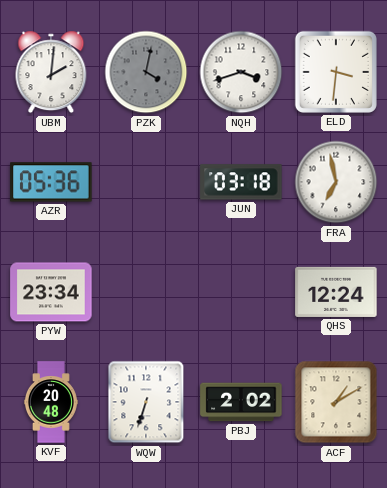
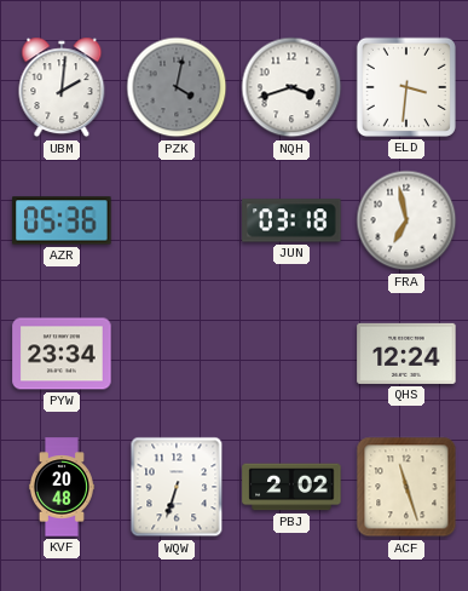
ACF: 1:10 -> 11:27 (406, 487)
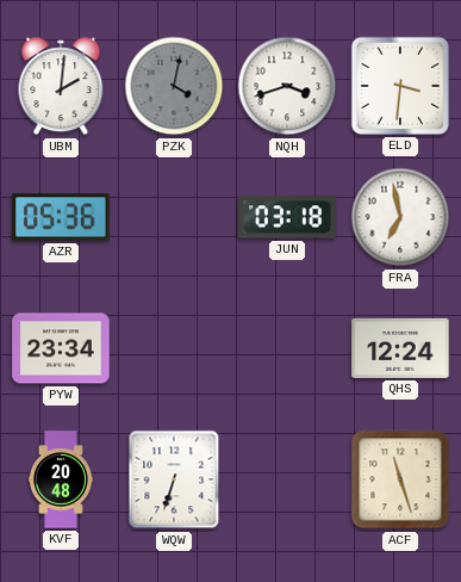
PBJ: 2:02 -> none (291, 487)
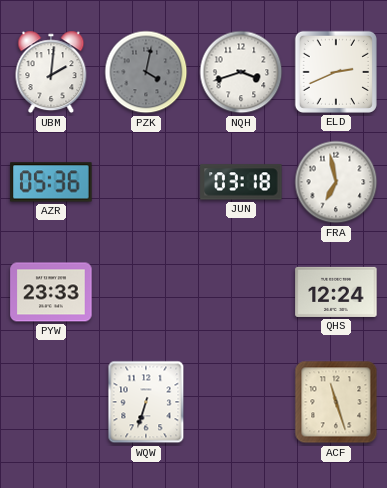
ELD: 3:31 -> 2:41 (336, 72)
PYW: 23:34 -> 23:33 (51, 292)
KVF: 20:48 -> none (61, 479)
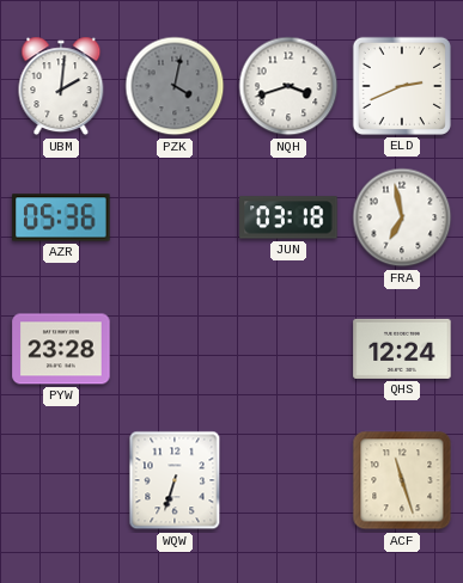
PYW: 23:33 -> 23:28 (61, 349)
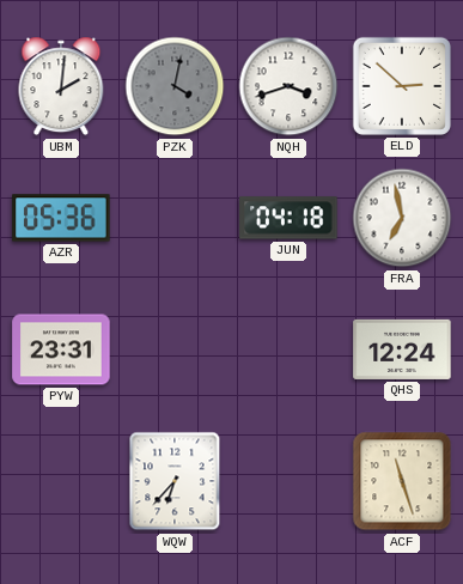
ELD: 2:41 -> 2:52 (402, 86)
JUN: 03:18 -> 04:18 (288, 218)
PYW: 23:28 -> 23:31 (61, 349)
WQW: 6:33 -> 6:37 (175, 481)
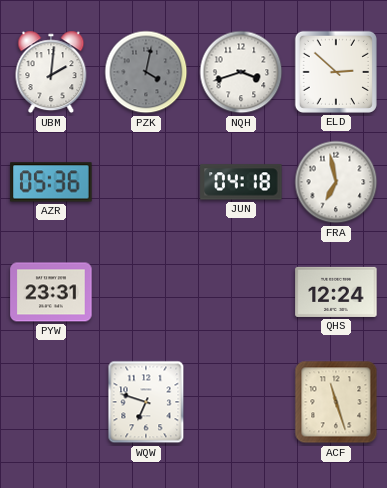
WQW: 6:37 -> 6:48 (146, 402)
